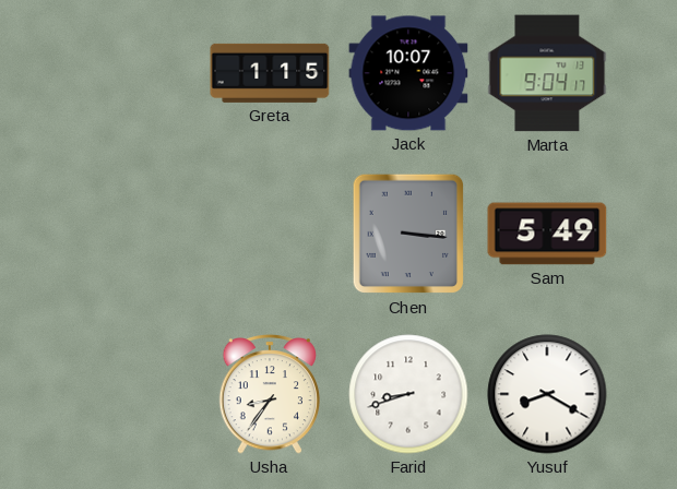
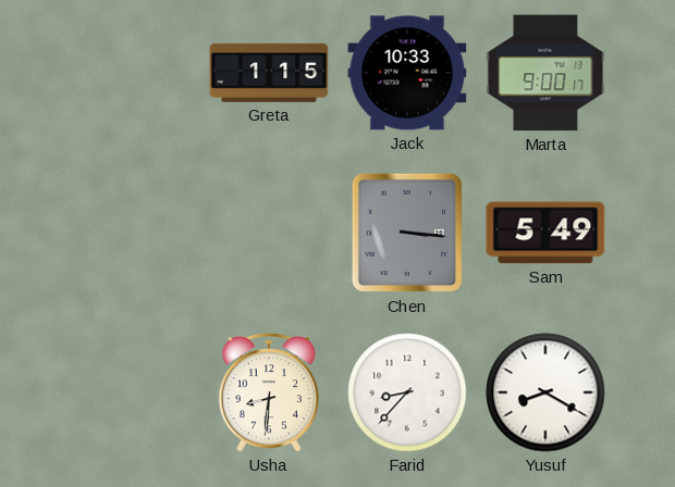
Jack: 10:07 -> 10:33 (407, 73)
Marta: 9:04 -> 9:00 (545, 73)
Usha: 8:36 -> 8:31 (268, 394)
Farid: 8:42 -> 8:37 (407, 392)
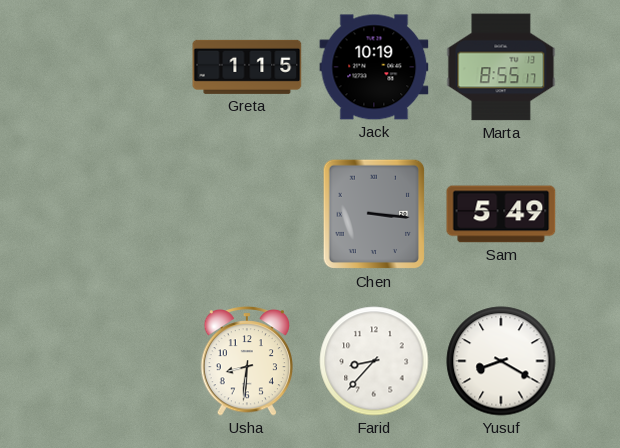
Jack: 10:33 -> 10:19 (374, 67)
Marta: 9:00 -> 8:55 (501, 67)
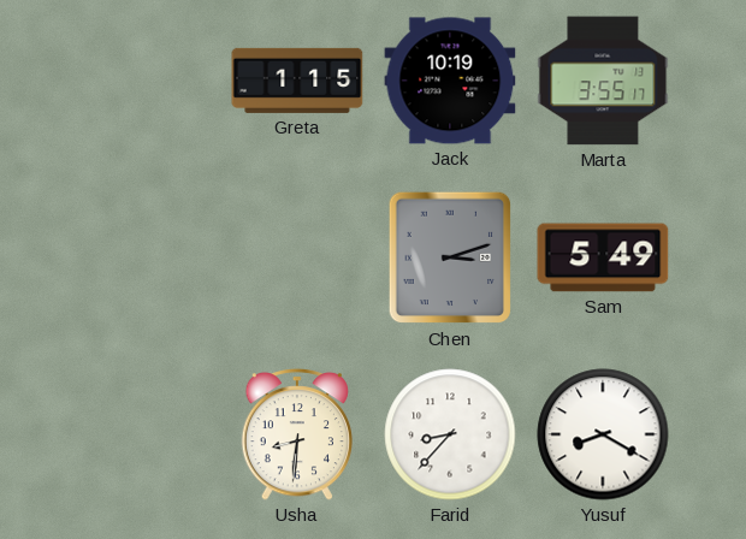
Marta: 8:55 -> 3:55 (603, 81)
Chen: 3:16 -> 3:12 (450, 257)
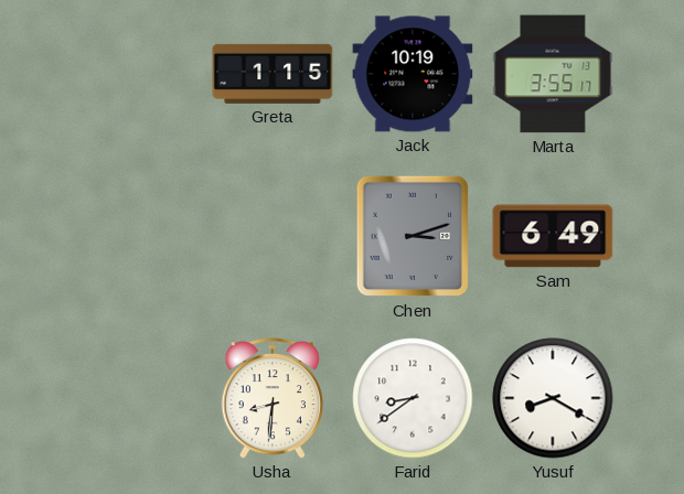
Sam: 5:49 -> 6:49 (553, 236)
Farid: 8:37 -> 8:39 (413, 398)
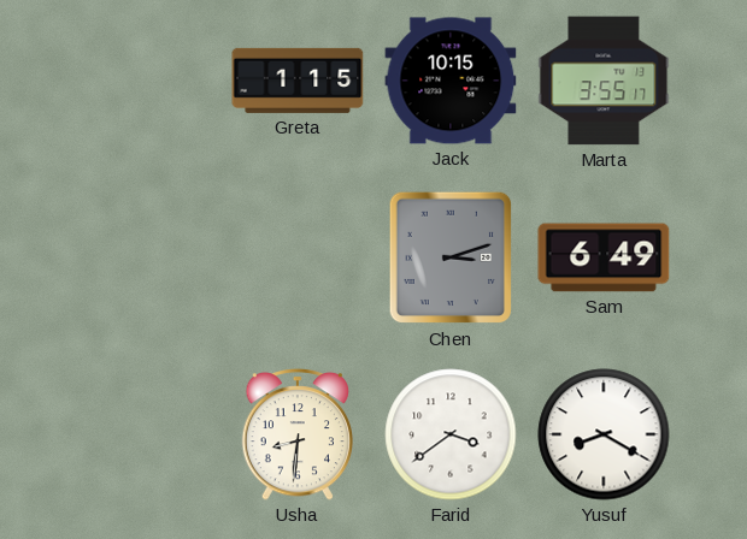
Jack: 10:19 -> 10:15 (451, 81)
Farid: 8:39 -> 3:39 (451, 434)
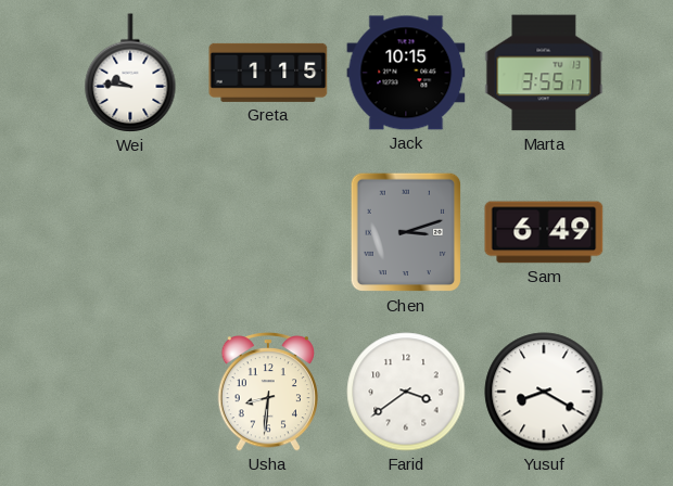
Wei: none -> 9:46 (130, 73)
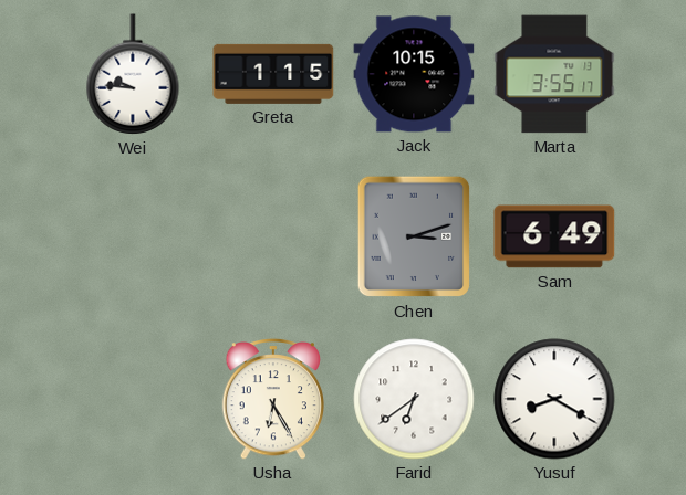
Usha: 8:31 -> 6:25 (272, 400)
Farid: 3:39 -> 6:39 (414, 399)
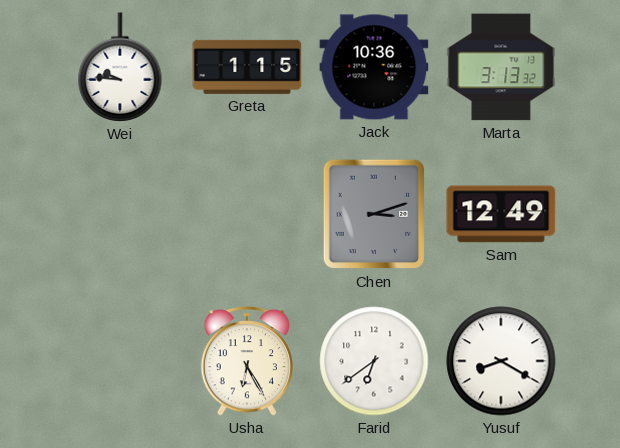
Jack: 10:15 -> 10:36 (374, 67)
Marta: 3:55 -> 3:13 (501, 67)
Sam: 6:49 -> 12:49 (501, 214)
